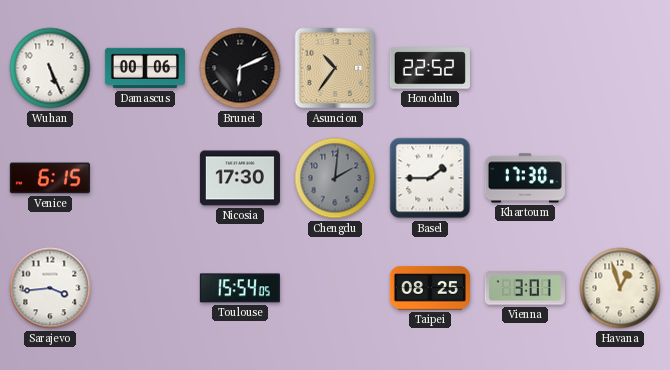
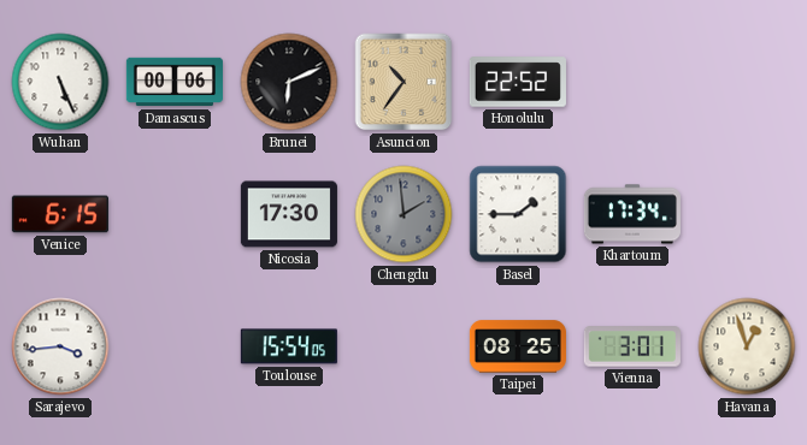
Chengdu: 2:01 -> 1:59 (403, 214)
Khartoum: 17:30 -> 17:34 (632, 214)
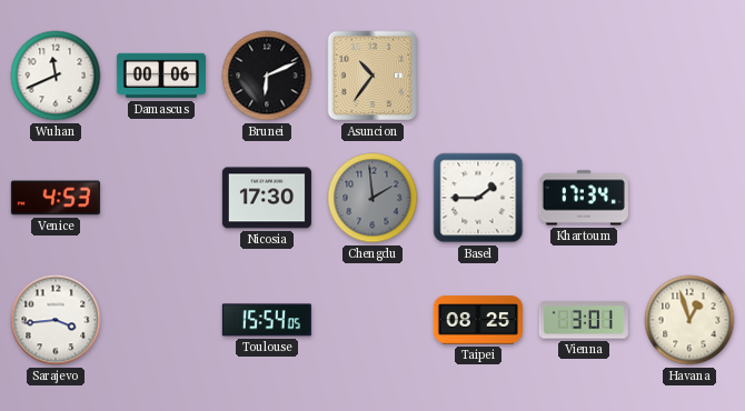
Wuhan: 5:26 -> 11:41 (56, 76)
Honolulu: 22:52 -> none (518, 82)
Venice: 6:15 -> 4:53 (56, 198)
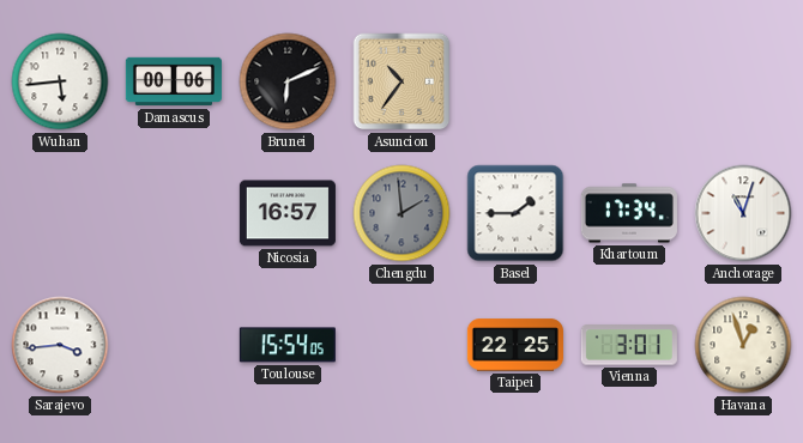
Wuhan: 11:41 -> 5:44 (60, 81)
Venice: 4:53 -> none (56, 198)
Nicosia: 17:30 -> 16:57 (288, 213)
Anchorage: none -> 11:03 (743, 213)
Taipei: 08:25 -> 22:25 (515, 345)
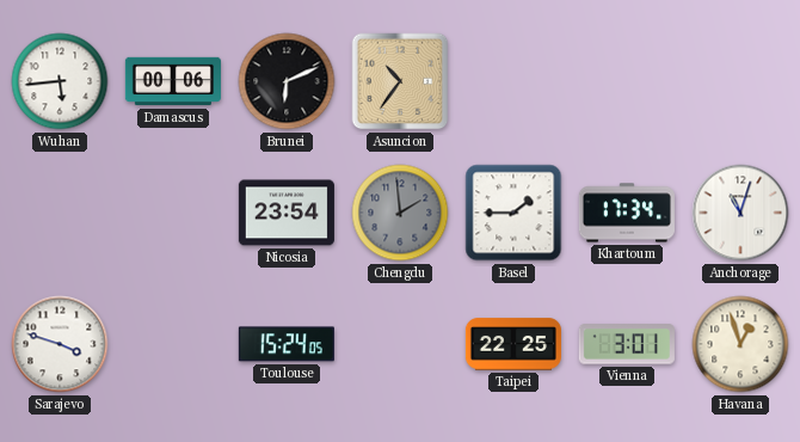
Nicosia: 16:57 -> 23:54 (287, 213)
Sarajevo: 3:44 -> 3:48 (60, 344)
Toulouse: 15:54 -> 15:24 (287, 344)
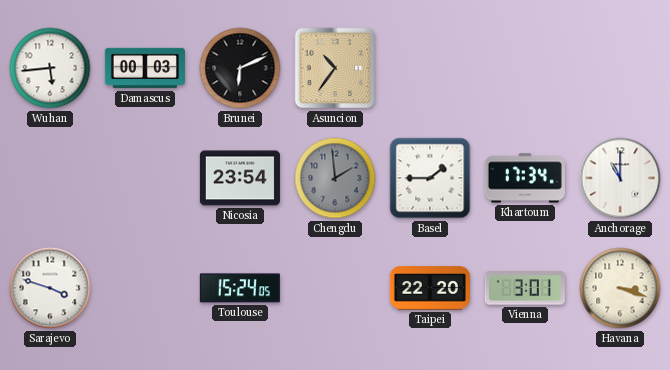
Damascus: 00:06 -> 00:03 (145, 68)
Anchorage: 11:03 -> 11:00 (620, 178)
Taipei: 22:25 -> 22:20 (430, 288)
Havana: 12:57 -> 3:18 (620, 288)
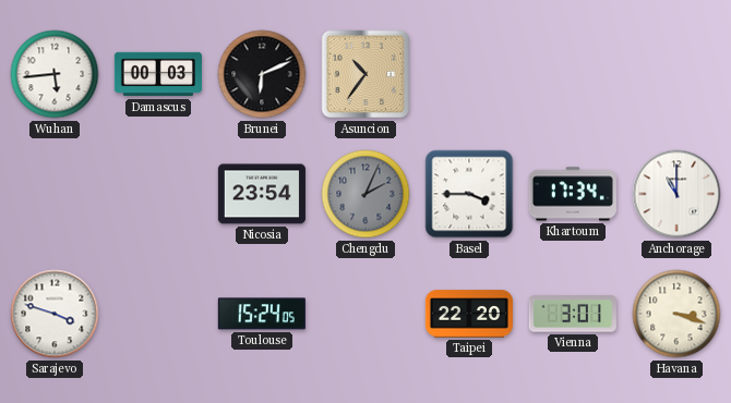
Chengdu: 1:59 -> 2:04 (366, 194)
Basel: 1:45 -> 3:45 (469, 194)
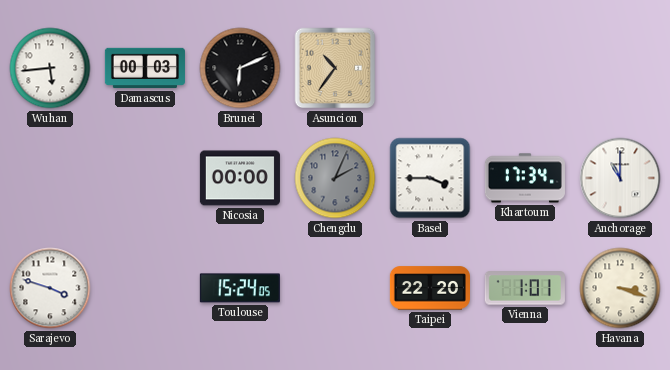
Nicosia: 23:54 -> 00:00 (240, 178)
Vienna: 3:01 -> 1:01 (525, 288)
